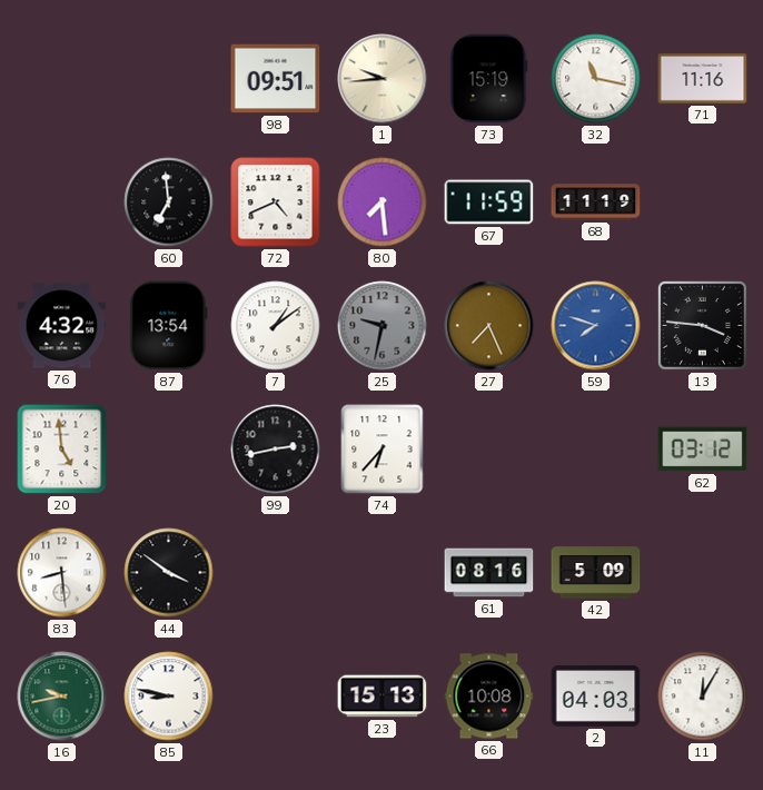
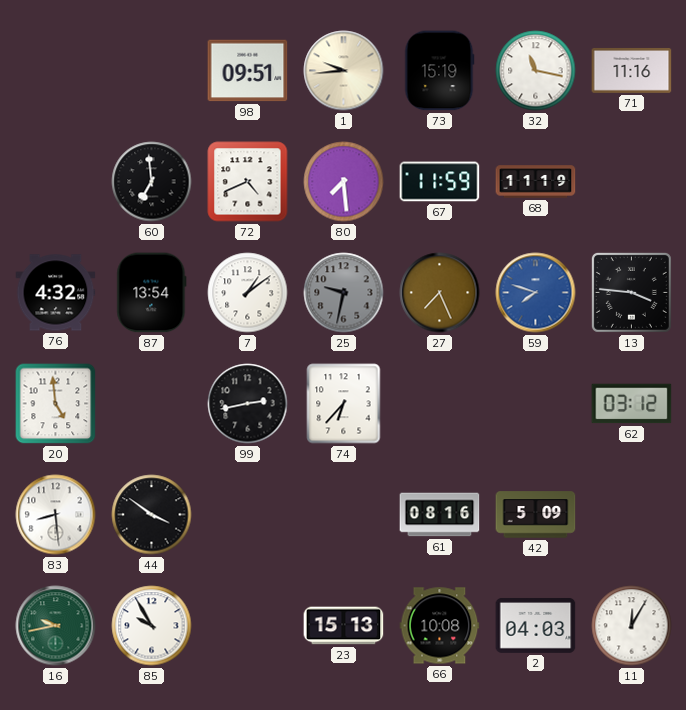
85: 8:47 -> 9:55 (152, 626)
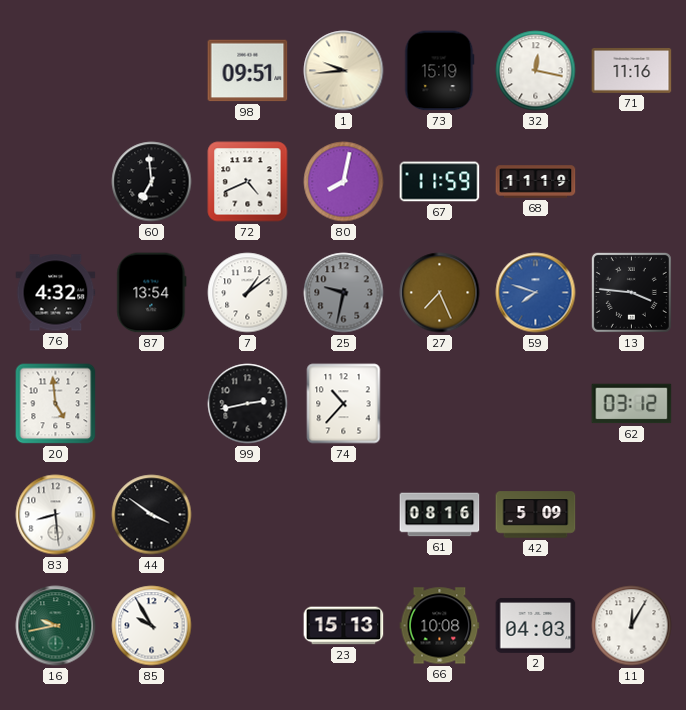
32: 11:17 -> 12:17 (536, 71)
80: 7:29 -> 8:02 (344, 182)
74: 6:37 -> 10:37 (344, 404)
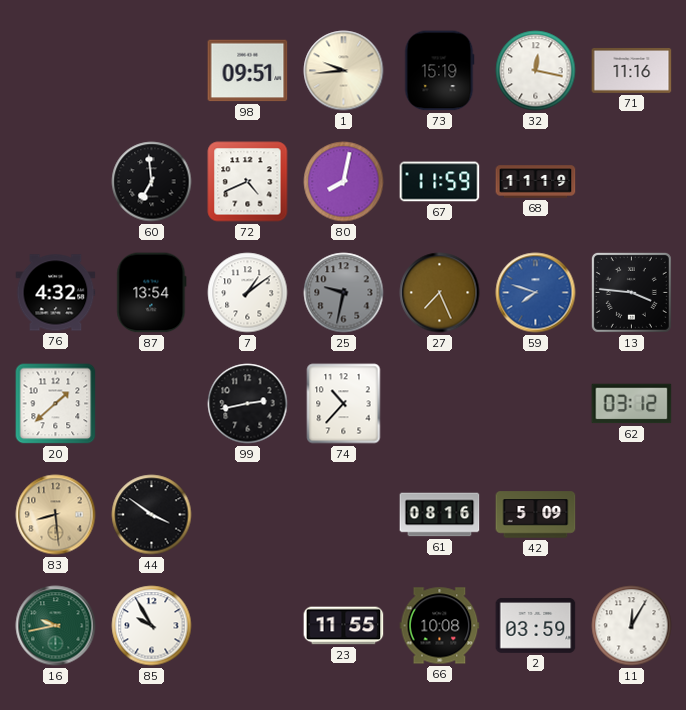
20: 4:59 -> 1:38 (56, 404)
83 dial: white -> champagne (56, 515)
23: 15:13 -> 11:55 (344, 626)
2: 04:03 -> 03:59 (536, 625)
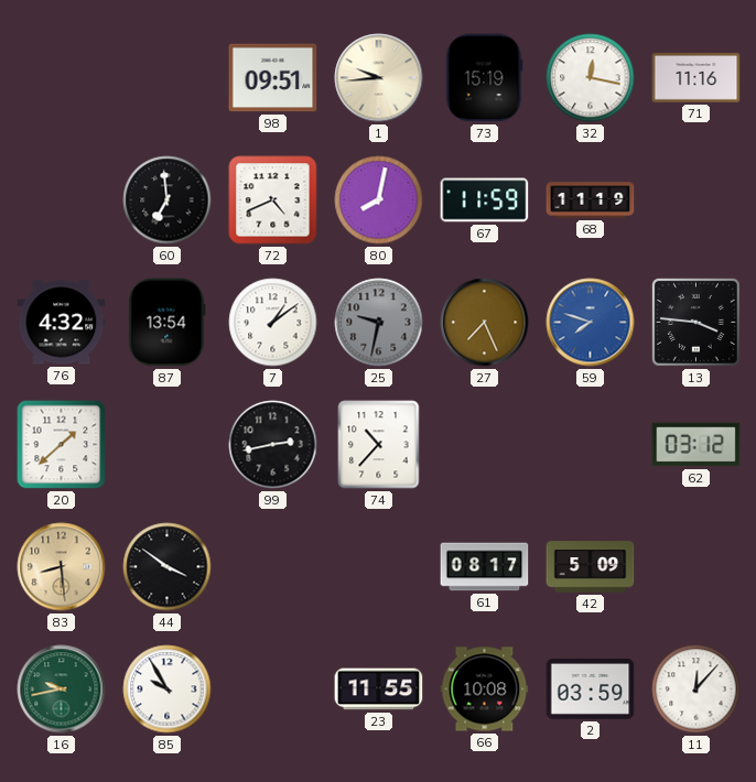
61: 08:16 -> 08:17 (485, 567)
11: 12:05 -> 12:07 (696, 689)
